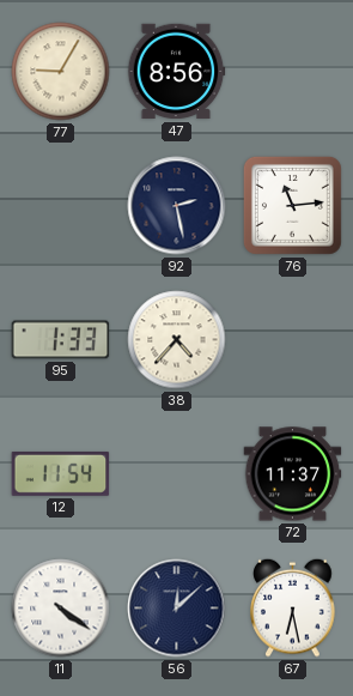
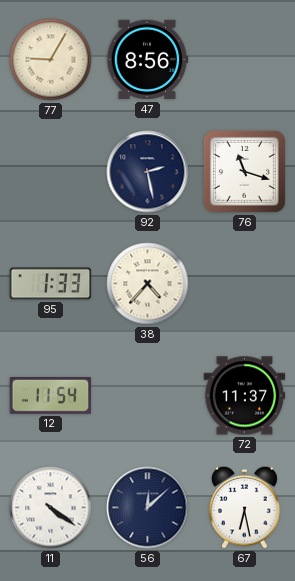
76: 11:14 -> 11:18 (244, 171)
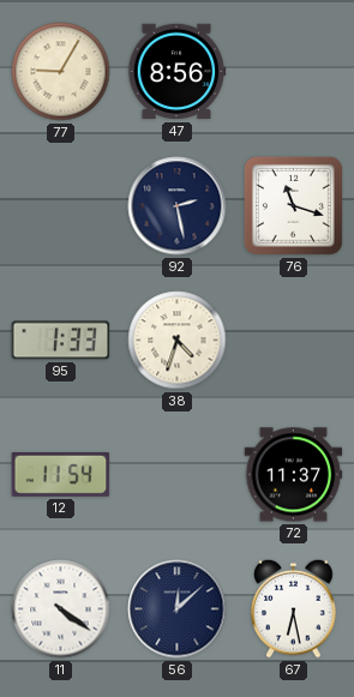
38: 4:37 -> 4:33 (178, 341)
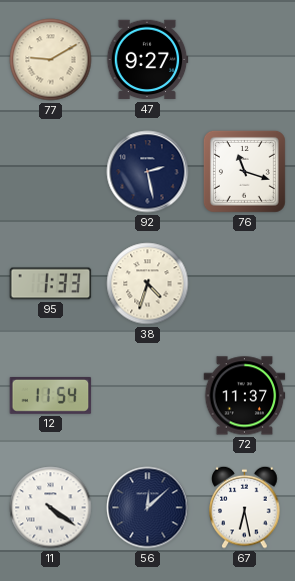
77: 9:05 -> 9:10 (51, 60)
47: 8:56 -> 9:27 (147, 60)
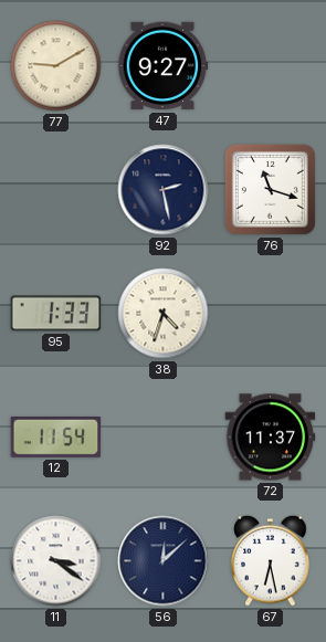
11: 4:21 -> 3:21 (56, 561)
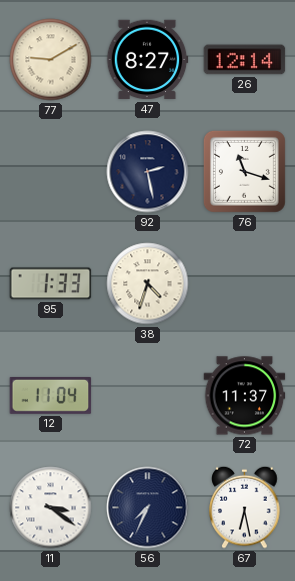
47: 9:27 -> 8:27 (147, 60)
26: none -> 12:14 (245, 60)
12: 11:54 -> 11:04 (51, 395)
56: 12:08 -> 7:34 (148, 508)
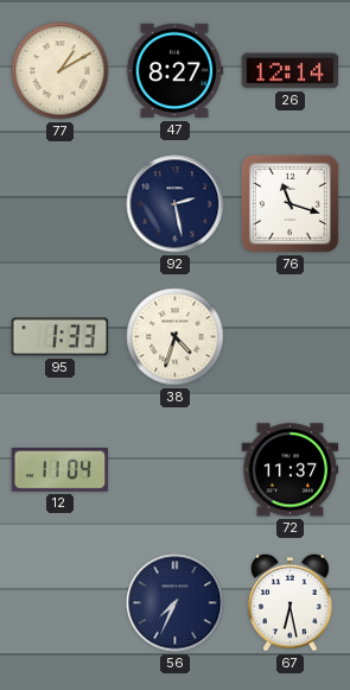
77: 9:10 -> 1:10 (61, 71)
11: 3:21 -> none (51, 508)
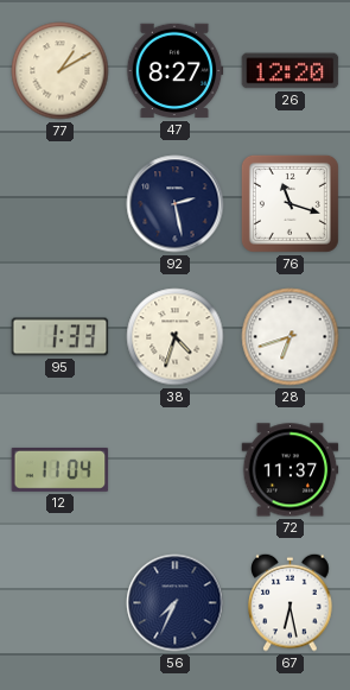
26: 12:14 -> 12:20 (291, 71)
28: none -> 6:42 (291, 337)
